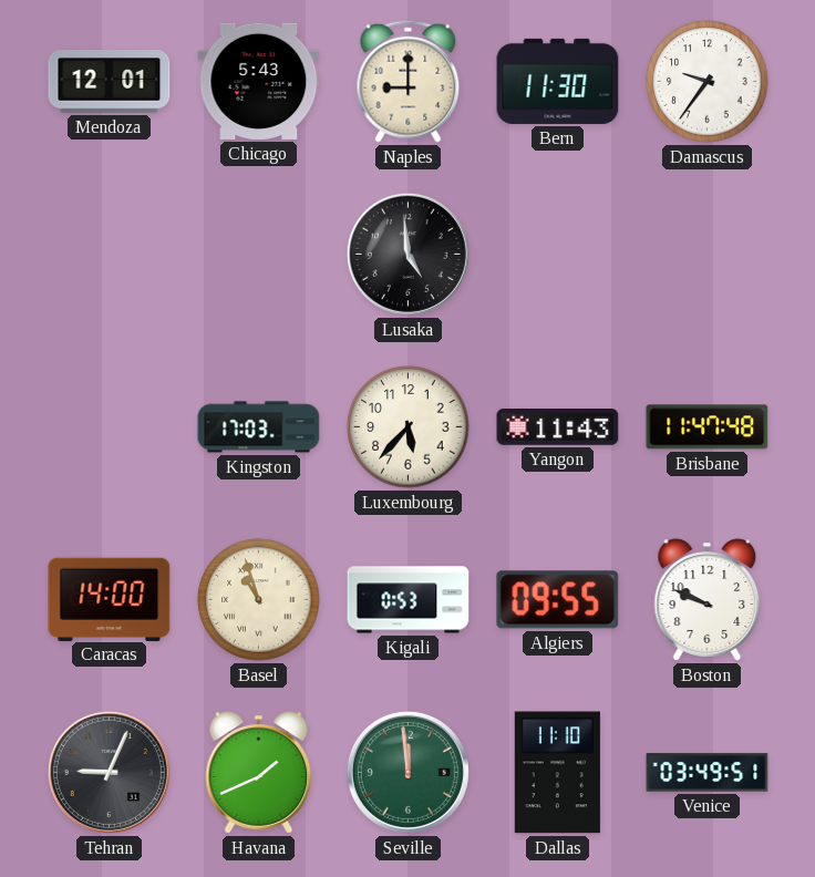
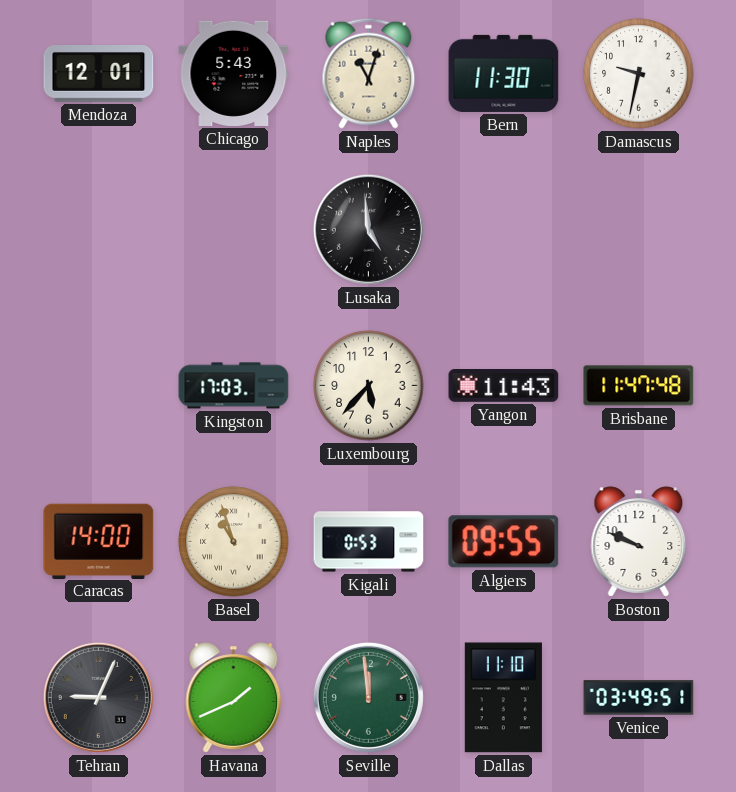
Naples: 9:00 -> 11:03 (369, 73)
Damascus: 9:36 -> 9:32 (639, 74)
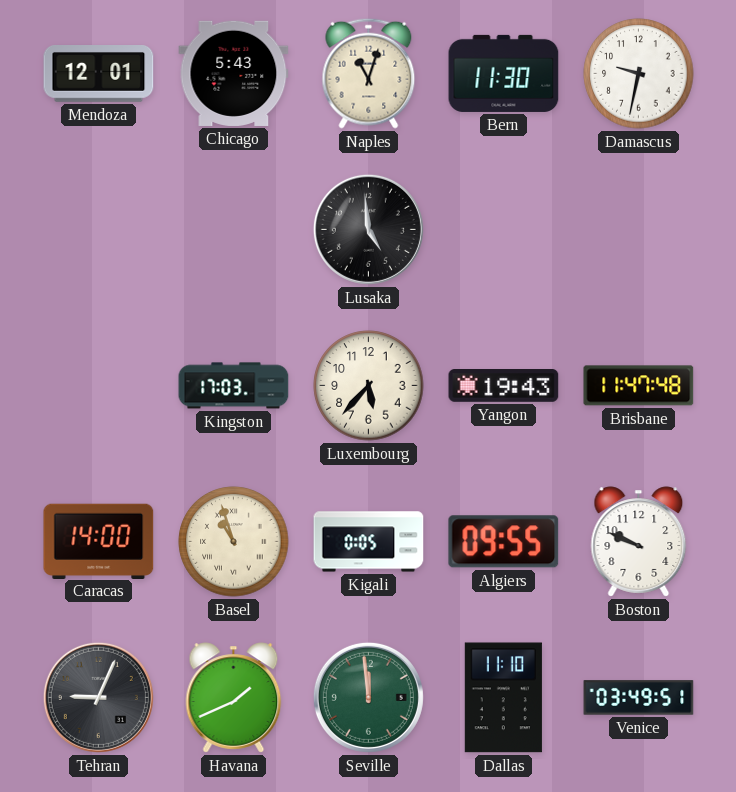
Yangon: 11:43 -> 19:43 (504, 386)
Kigali: 0:53 -> 0:05 (369, 542)
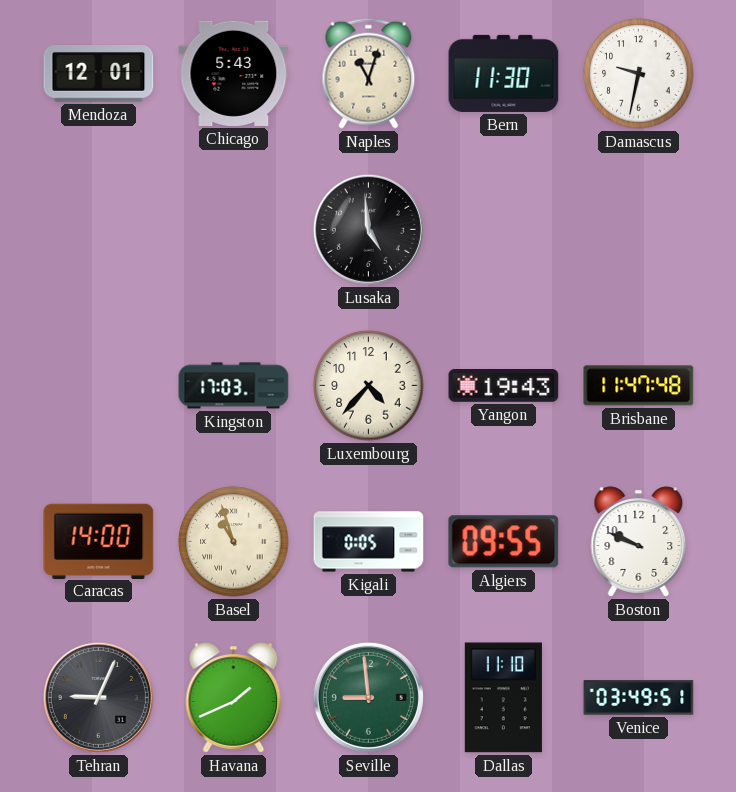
Luxembourg: 5:37 -> 4:37 (369, 386)
Seville: 11:59 -> 8:59 (368, 697)
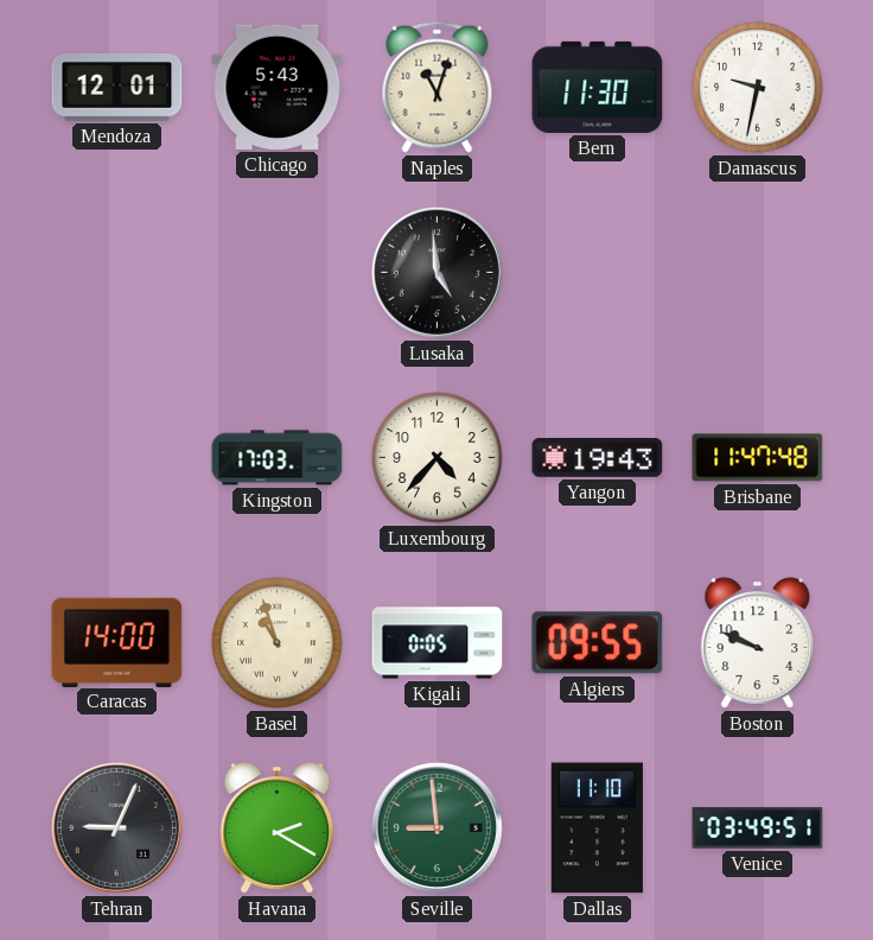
Havana: 1:41 -> 2:20 (278, 828)
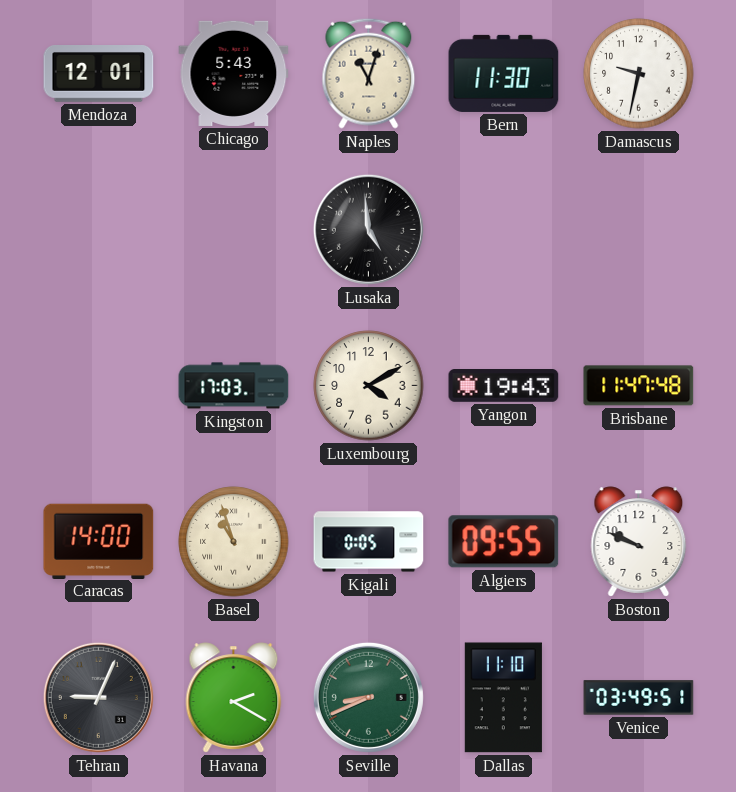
Luxembourg: 4:37 -> 4:10 (369, 386)
Seville: 8:59 -> 8:41 (368, 697)
